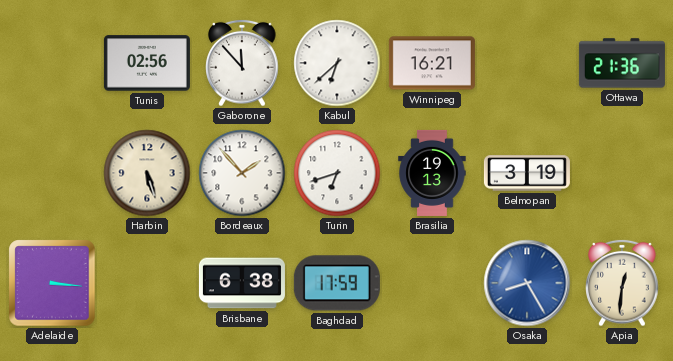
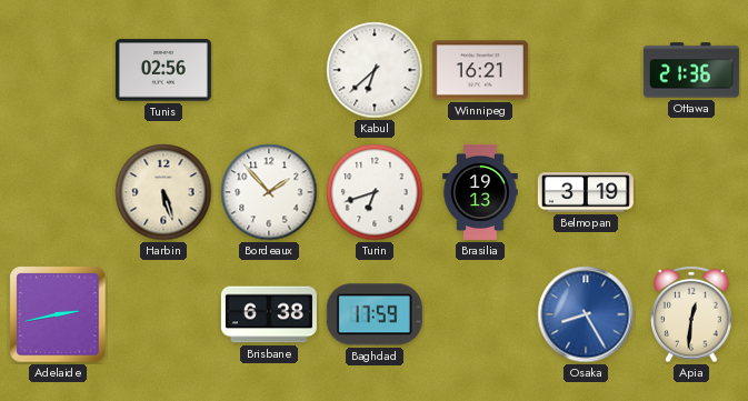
Gaborone: 11:53 -> none (242, 63)
Adelaide: 3:16 -> 2:43 (58, 314)
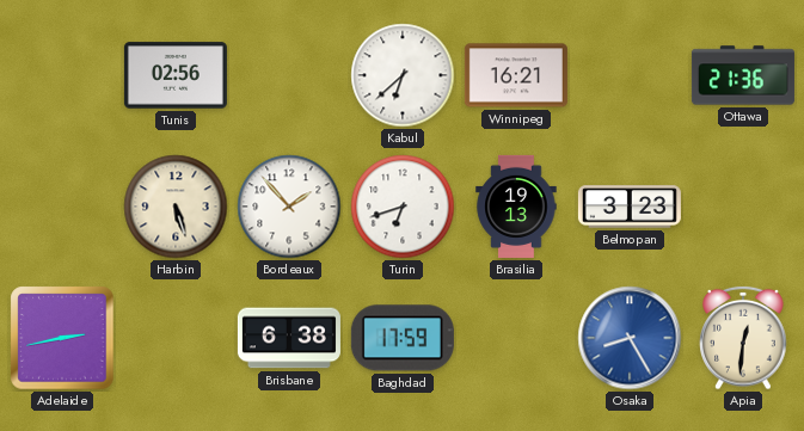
Belmopan: 3:19 -> 3:23 (630, 207)
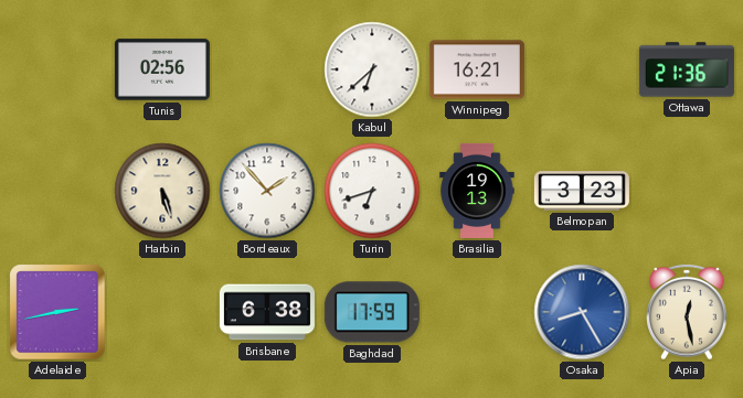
Apia: 12:31 -> 12:28 (687, 312)
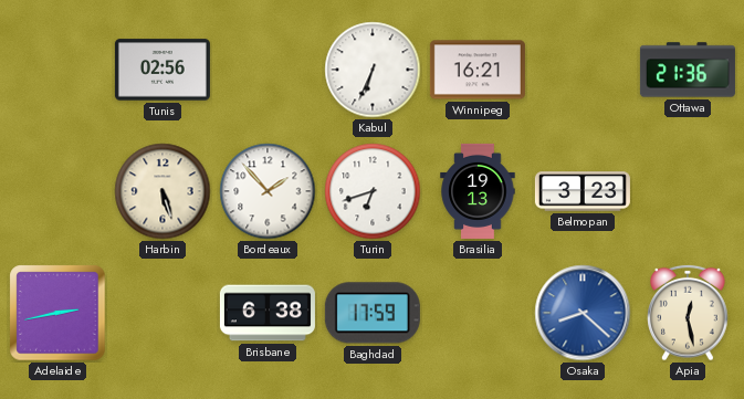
Kabul: 6:38 -> 6:34 (373, 70)
Osaka: 8:25 -> 8:22 (583, 313)
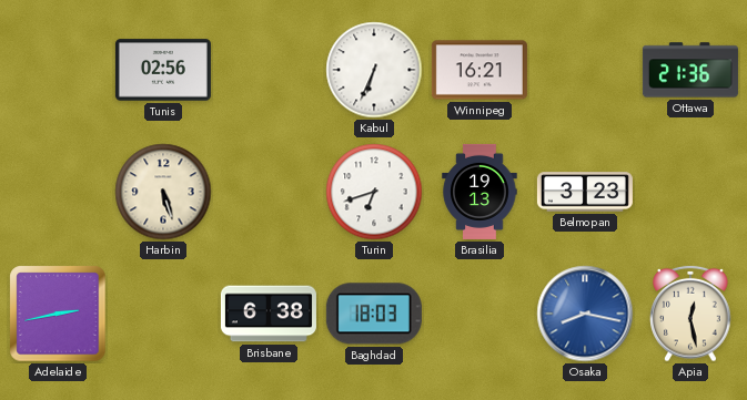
Bordeaux: 1:53 -> none (268, 191)
Baghdad: 17:59 -> 18:03 (374, 314)
Osaka: 8:22 -> 8:17 (585, 314)
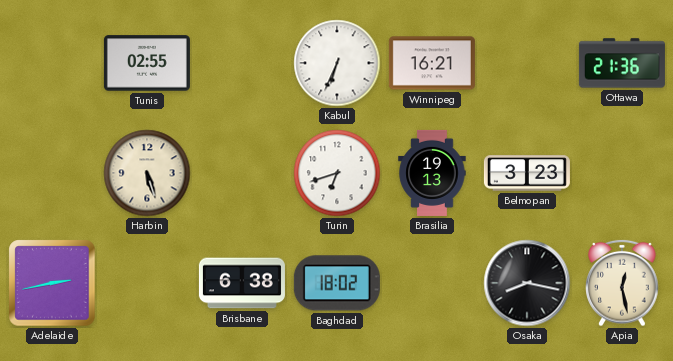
Tunis: 02:56 -> 02:55 (147, 63)
Baghdad: 18:03 -> 18:02 (337, 283)
Osaka dial: blue -> black (527, 283)
